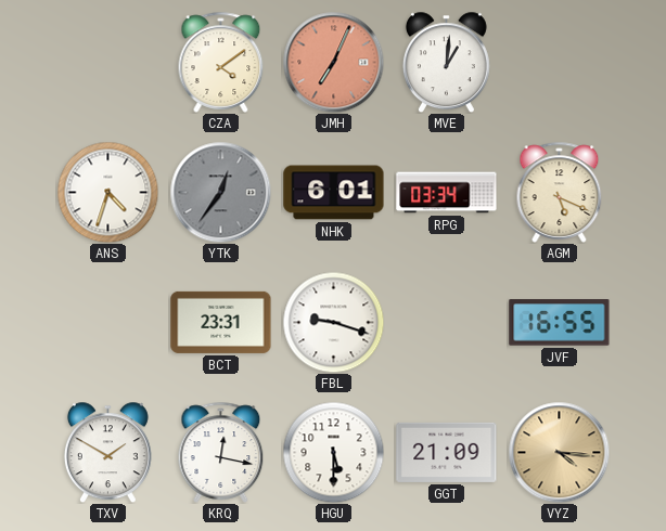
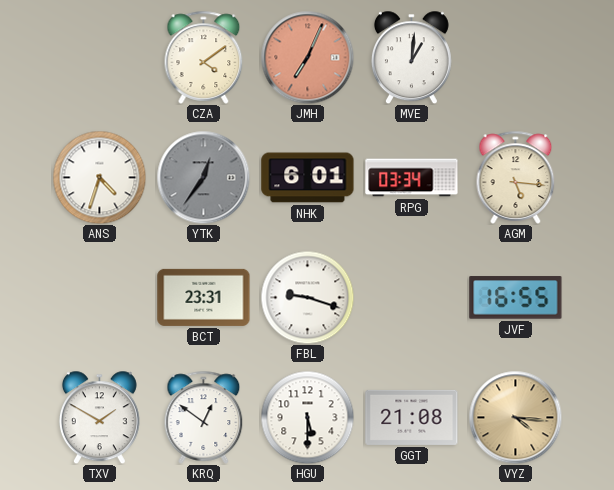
AGM: 5:19 -> 5:16 (516, 177)
KRQ: 12:17 -> 12:51 (204, 417)
GGT: 21:09 -> 21:08 (412, 417)
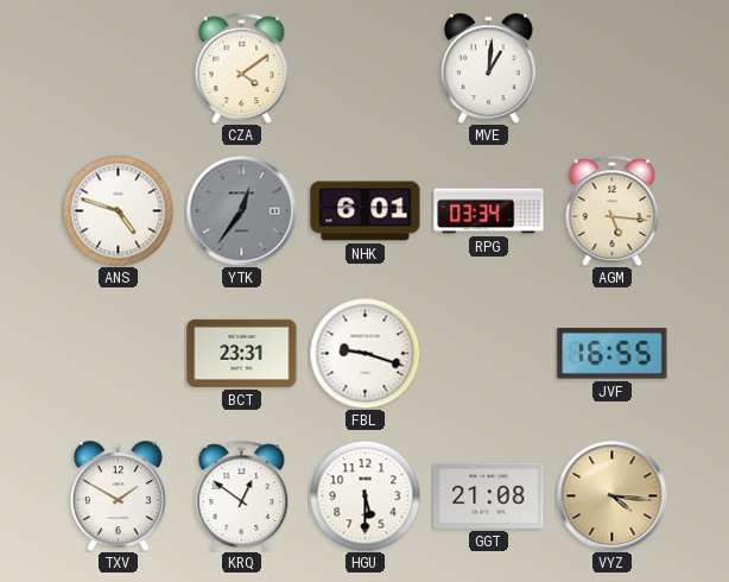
JMH: 7:04 -> none (307, 57)
ANS: 4:33 -> 4:48 (118, 210)
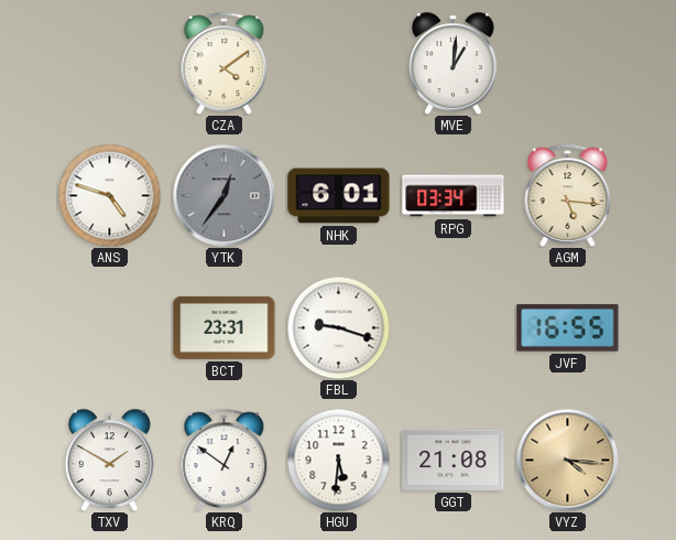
HGU: 5:30 -> 5:31 (338, 460)
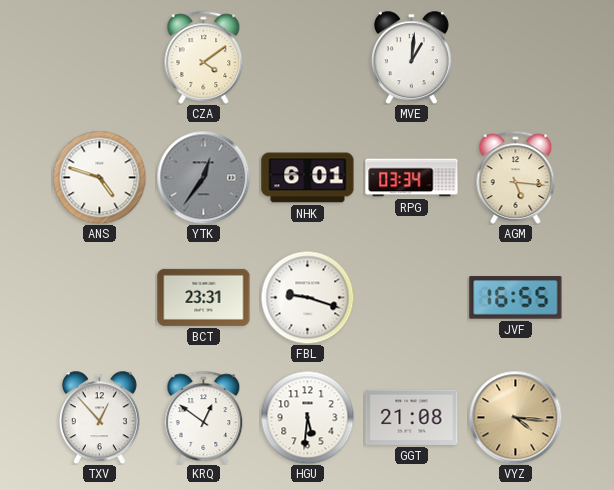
TXV: 1:50 -> 12:53 (99, 417)
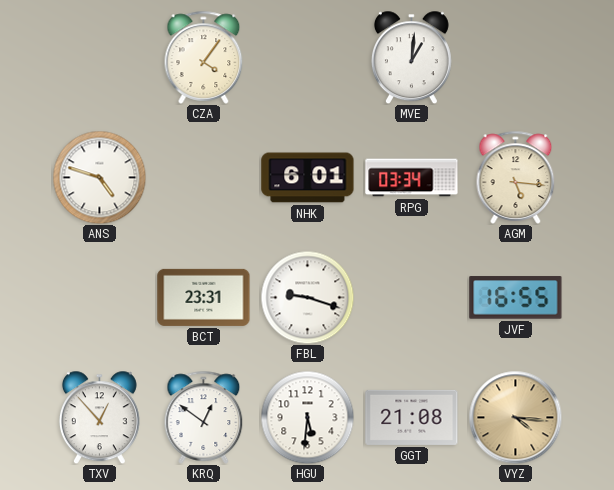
CZA: 4:09 -> 4:06 (204, 57)
YTK: 12:36 -> none (203, 177)
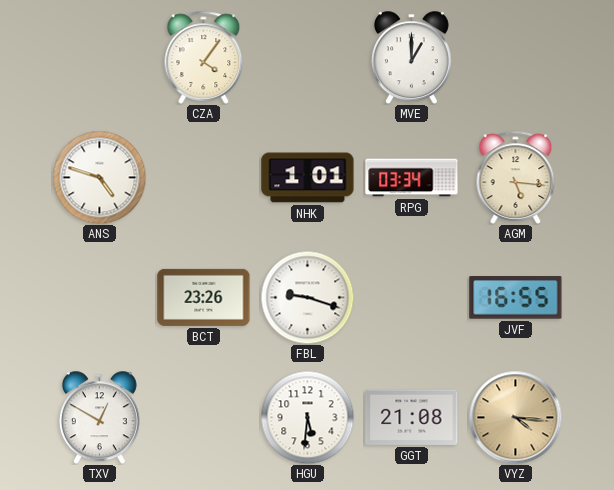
MVE: 1:01 -> 1:00 (411, 57)
NHK: 6:01 -> 1:01 (308, 178)
BCT: 23:31 -> 23:26 (204, 297)
TXV: 12:53 -> 12:50 (99, 417)
KRQ: 12:51 -> none (204, 417)
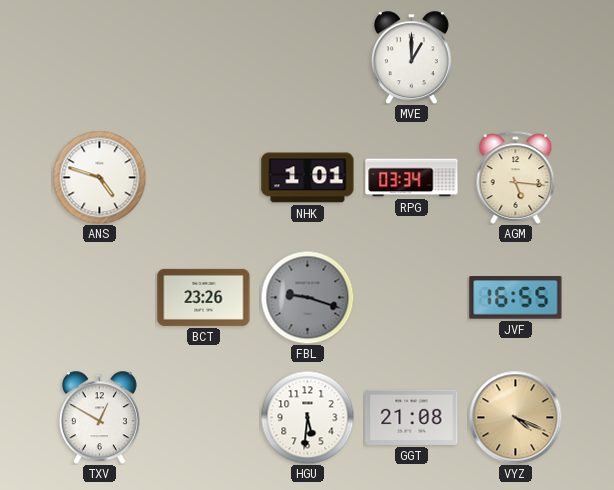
CZA: 4:06 -> none (204, 57)
FBL dial: white -> grey (307, 297)
VYZ: 4:16 -> 4:19 (515, 417)
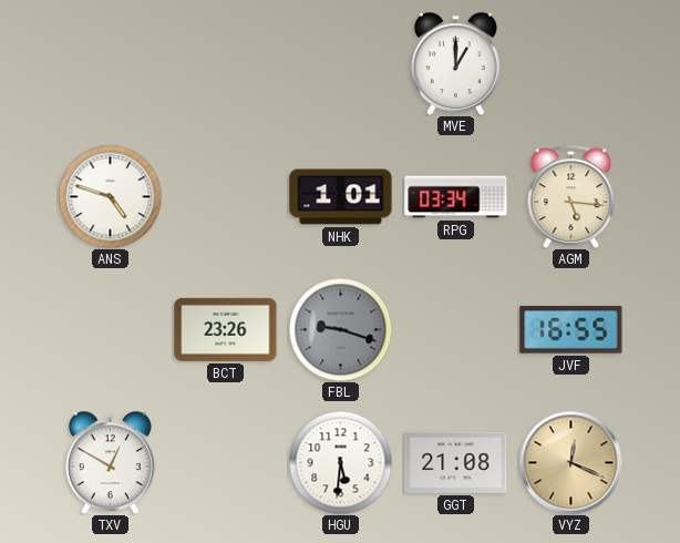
VYZ: 4:19 -> 12:19 (570, 462)
